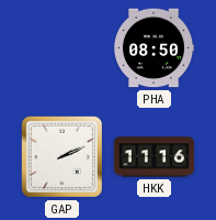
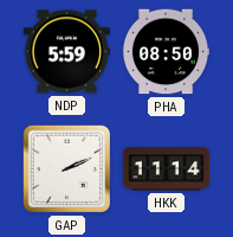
NDP: none -> 5:59 (67, 52)
HKK: 11:16 -> 11:14 (167, 169)
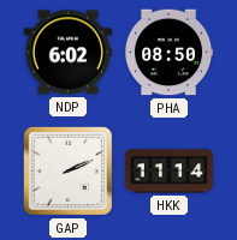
NDP: 5:59 -> 6:02 (69, 53)
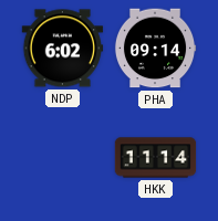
PHA: 08:50 -> 09:14 (155, 49)
GAP: 2:11 -> none (67, 170)
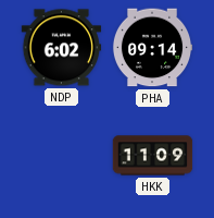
HKK: 11:14 -> 11:09 (153, 156)
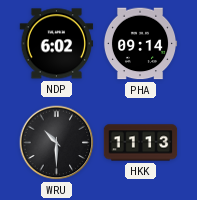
WRU: none -> 10:30 (57, 143)
HKK: 11:09 -> 11:13 (141, 143)
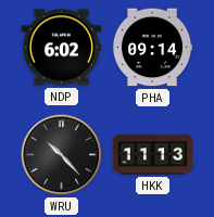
WRU: 10:30 -> 10:23 (62, 155)
